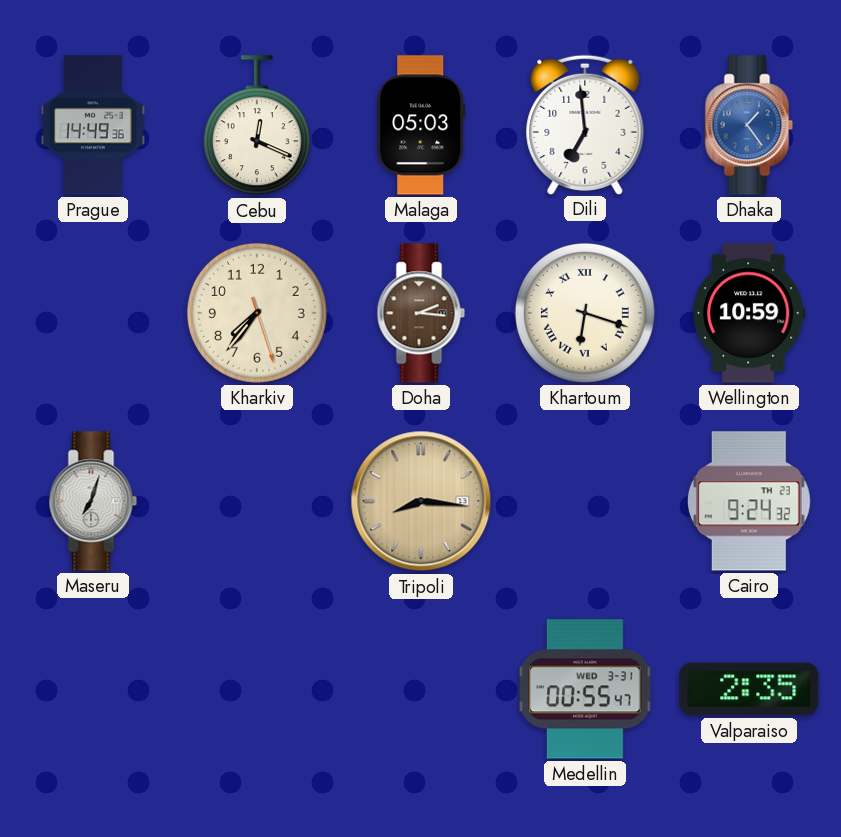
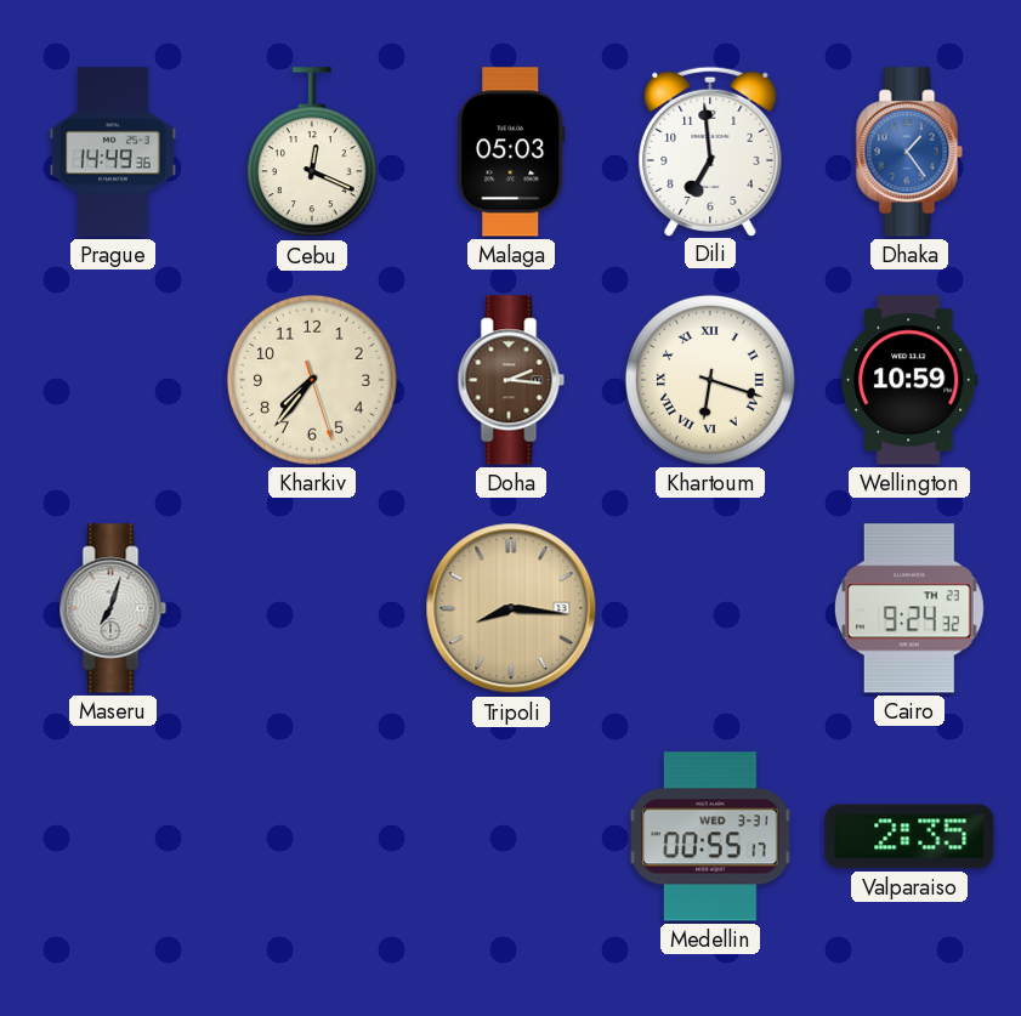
Medellin: 00:55:47 -> 00:55:17 (710, 836)
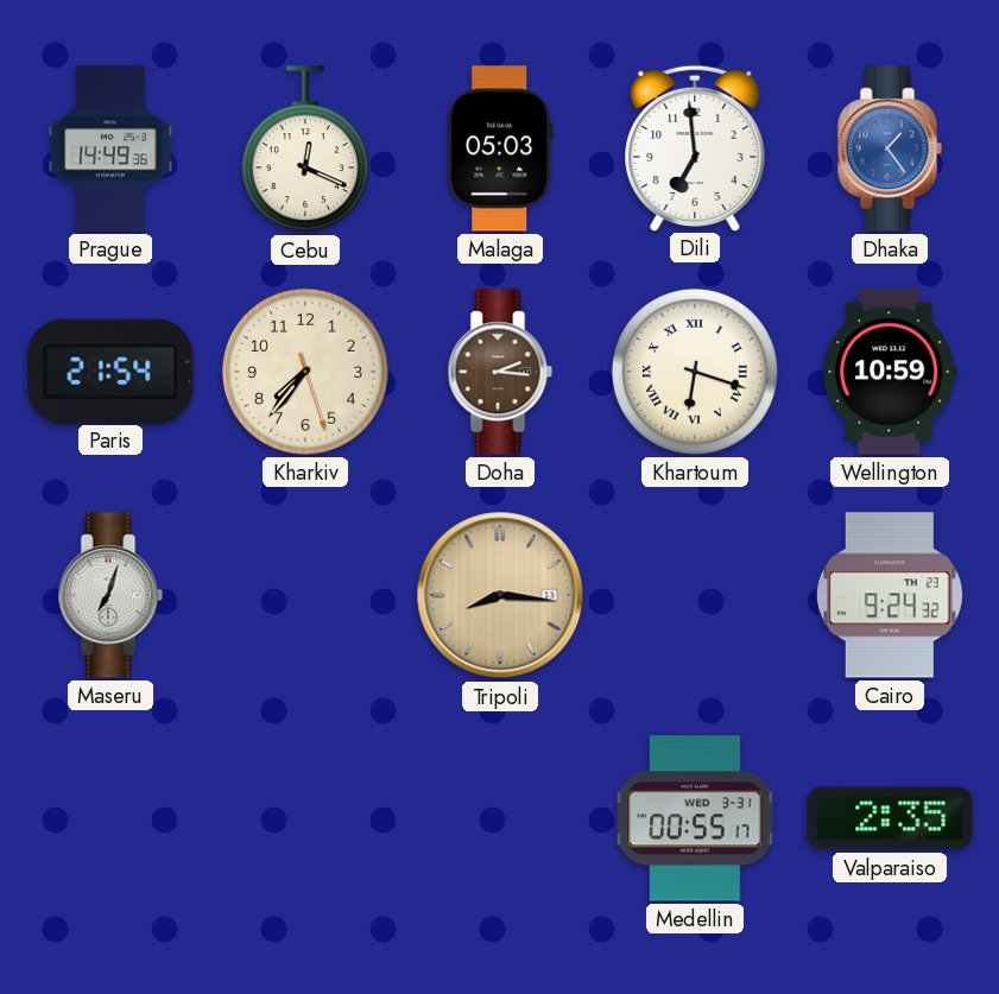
Paris: none -> 21:54 (110, 371)
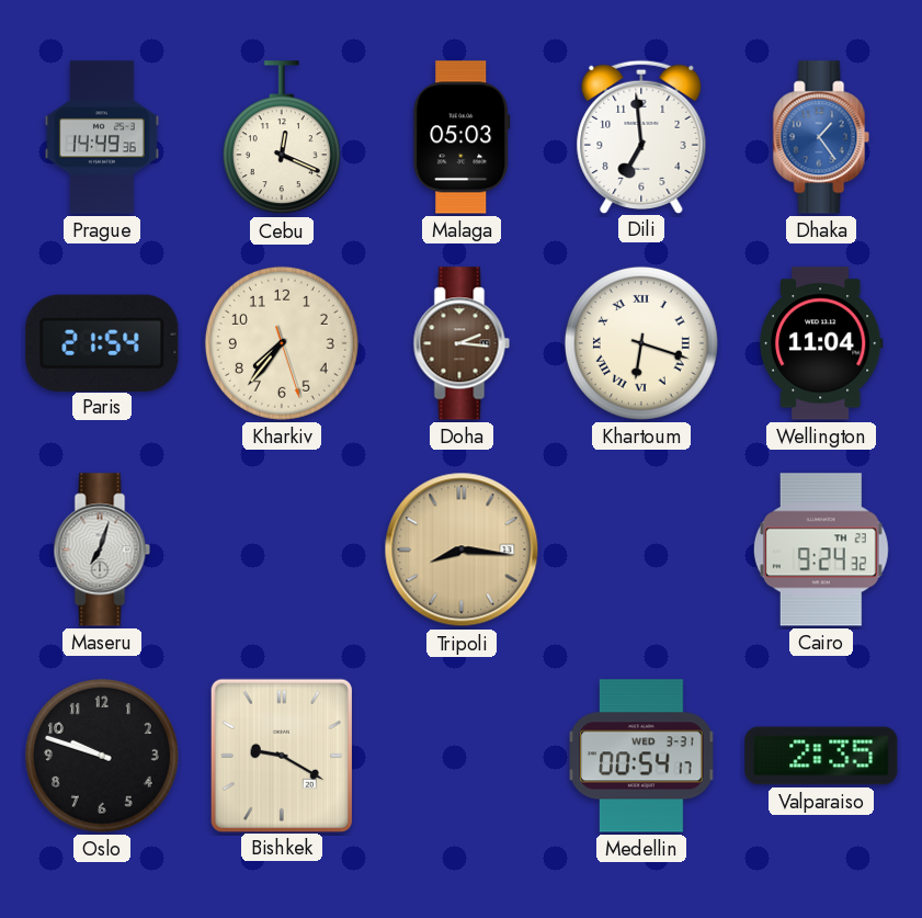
Wellington: 10:59 -> 11:04 (821, 343)
Oslo: none -> 9:48 (102, 756)
Bishkek: none -> 9:20 (281, 755)
Medellin: 00:55 -> 00:54 (641, 756)
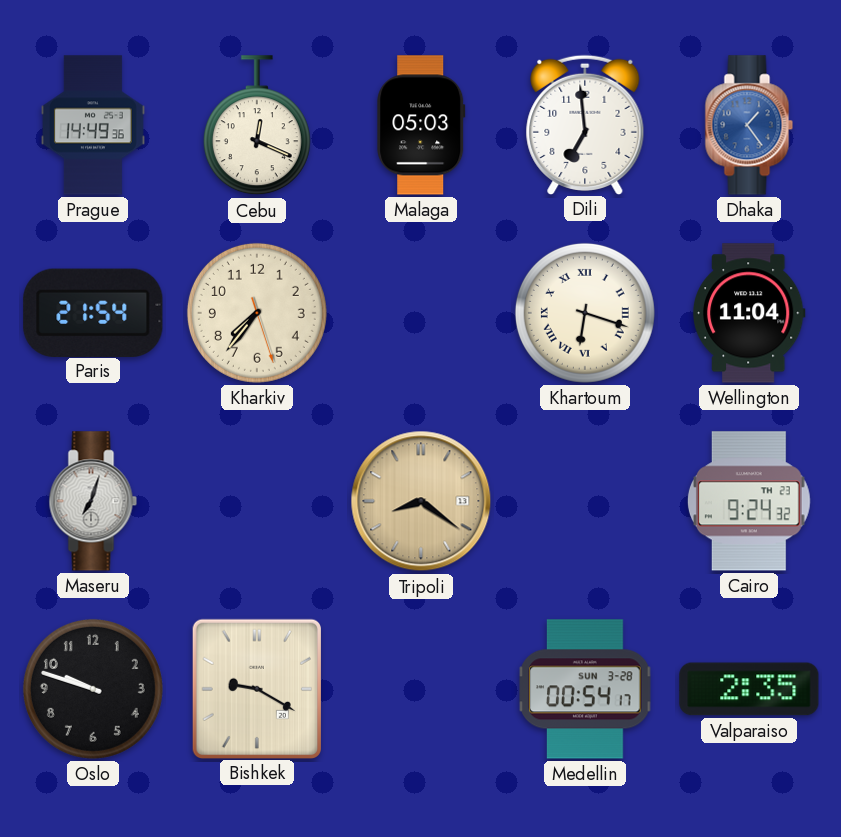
Doha: 2:16 -> none (462, 343)
Tripoli: 8:16 -> 8:21 (421, 501)
Medellin date: WED 3-31 -> SUN 3-28 (585, 689)
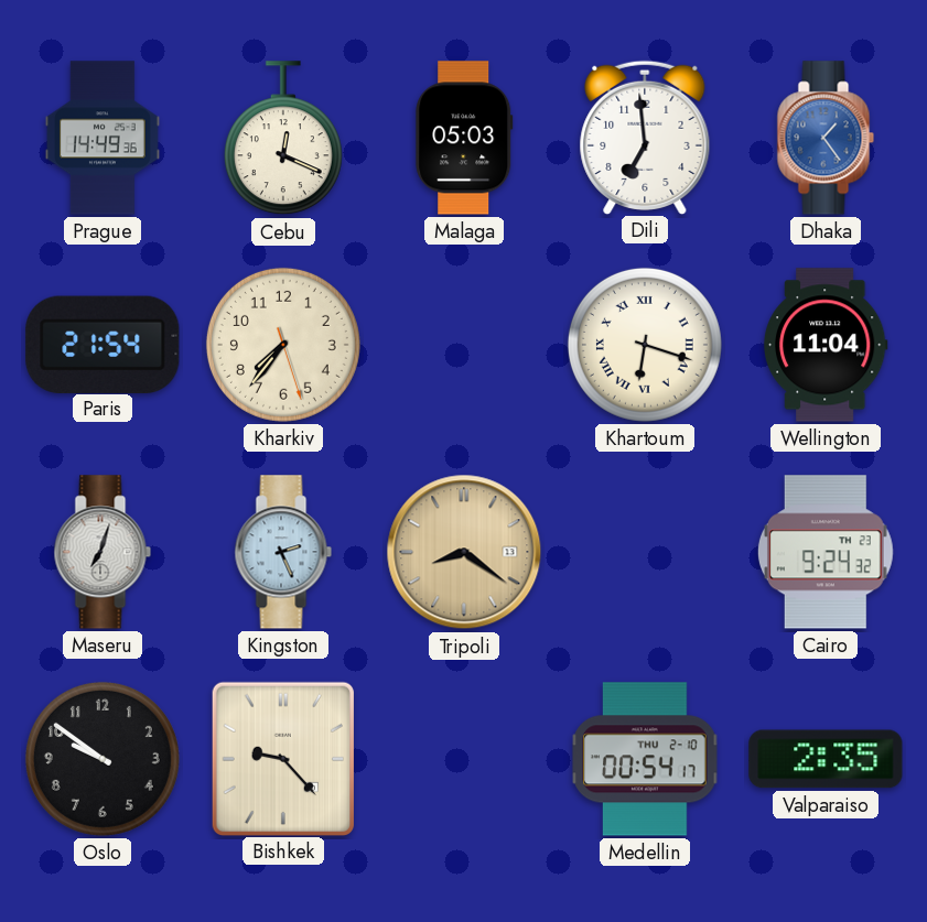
Kingston: none -> 2:26 (283, 552)
Oslo: 9:48 -> 9:51 (103, 759)
Bishkek: 9:20 -> 9:23 (282, 758)
Medellin date: SUN 3-28 -> THU 2-10 (645, 759)
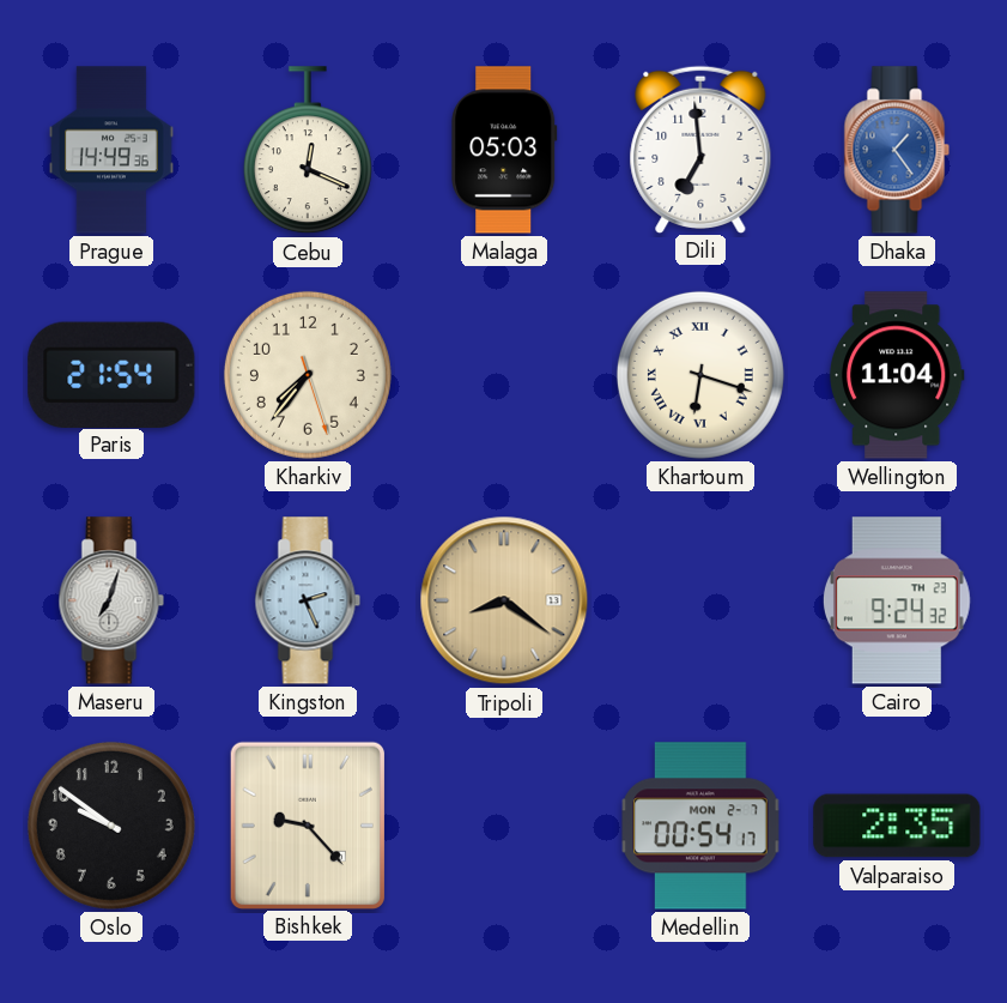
Medellin date: THU 2-10 -> MON 2-7 (700, 826)
